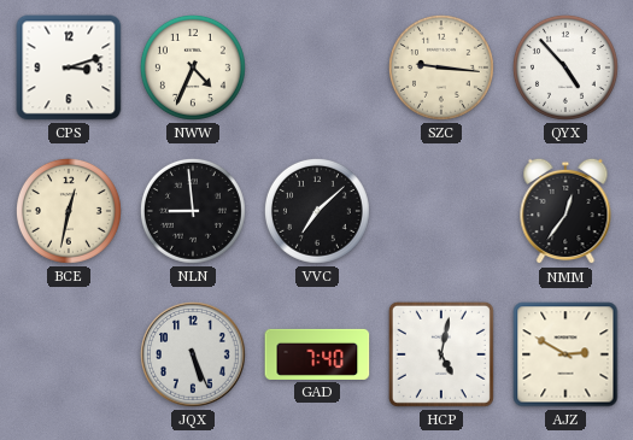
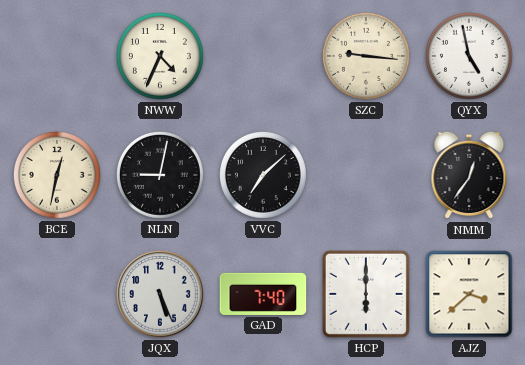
CPS: 3:12 -> none (69, 68)
QYX: 4:53 -> 4:58 (469, 56)
NLN: 8:59 -> 9:02 (160, 175)
HCP: 5:02 -> 6:00 (366, 294)
AJZ: 2:50 -> 3:38 (469, 294)
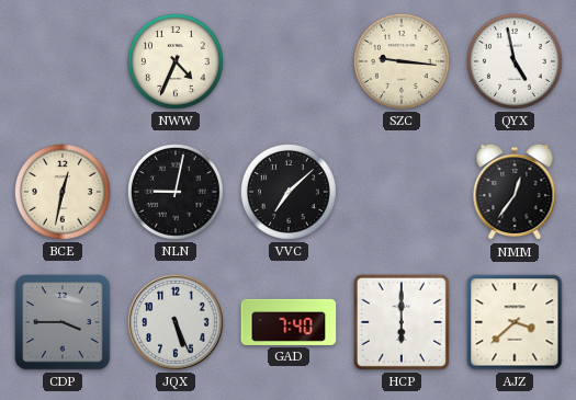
CDP: none -> 3:45 (63, 322)
